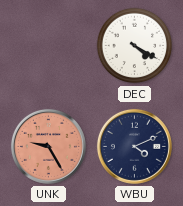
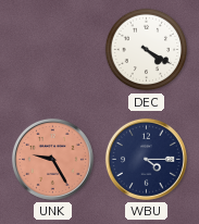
WBU: 4:11 -> 4:15 (146, 159)
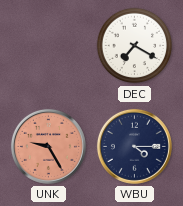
DEC: 4:20 -> 7:20 (135, 46)
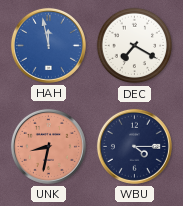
HAH: none -> 11:58 (48, 45)
UNK: 9:25 -> 8:32 (48, 146)
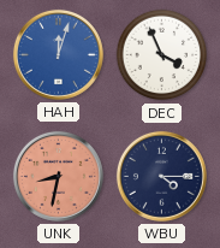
HAH: 11:58 -> 12:03 (58, 54)
DEC: 7:20 -> 3:56 (162, 55)
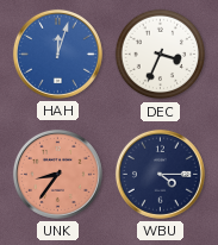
DEC: 3:56 -> 3:34 (161, 55)
UNK: 8:32 -> 8:36 (57, 174)
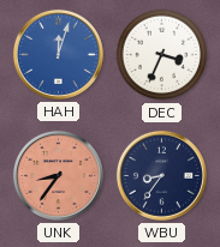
WBU: 4:15 -> 8:36 (161, 175)
